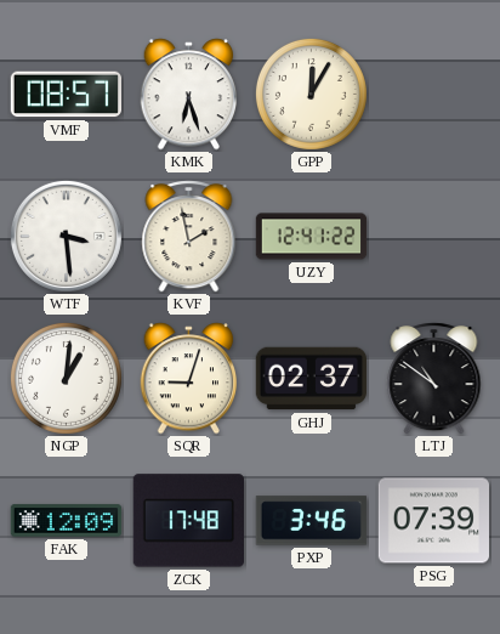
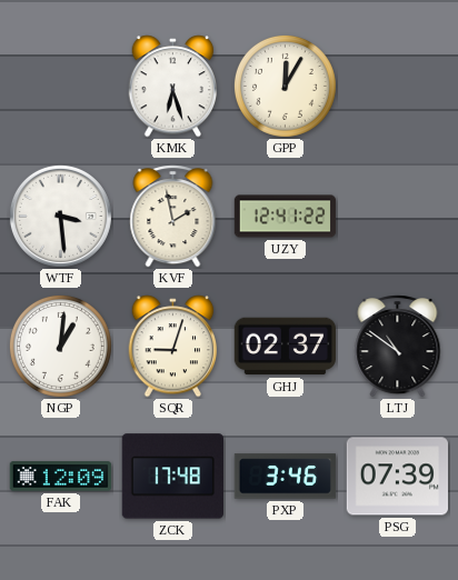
VMF: 08:57 -> none (67, 95)
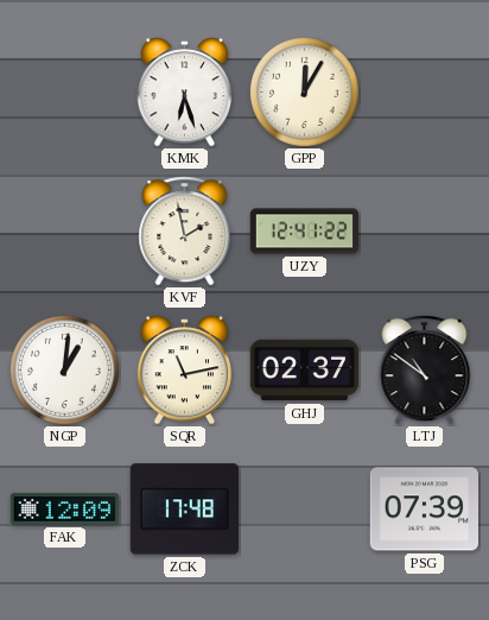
WTF: 3:29 -> none (60, 216)
SQR: 9:03 -> 11:13 (185, 371)
PXP: 3:46 -> none (286, 477)
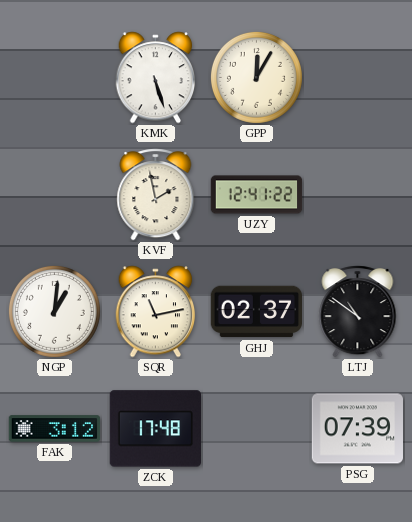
KMK: 6:27 -> 5:27 (156, 78)
FAK: 12:09 -> 3:12 (55, 429)
